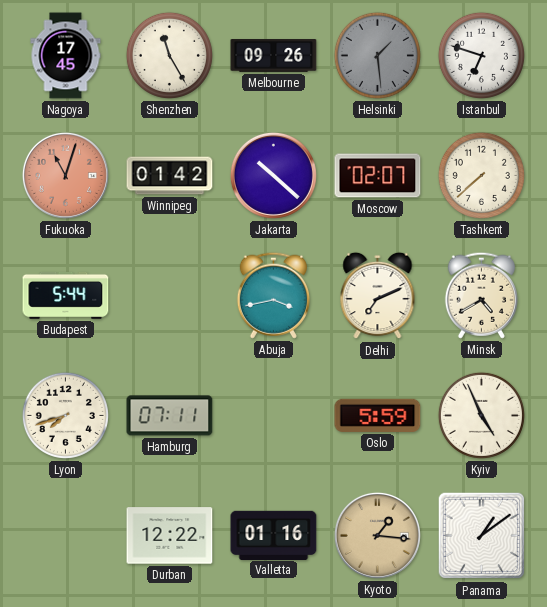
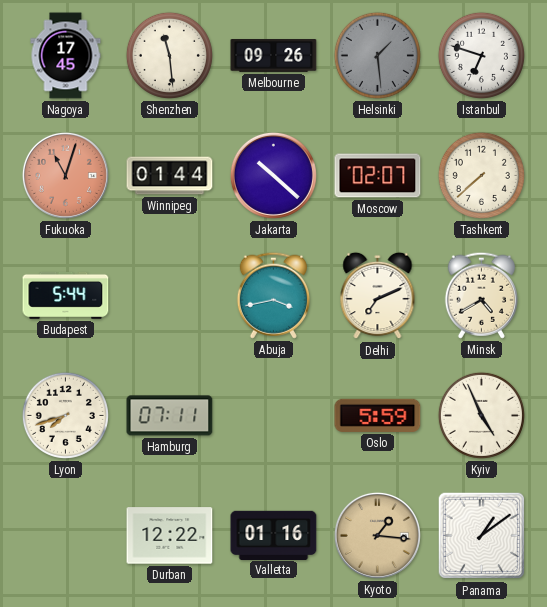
Shenzhen: 11:25 -> 11:29 (169, 55)
Winnipeg: 01:42 -> 01:44 (170, 176)
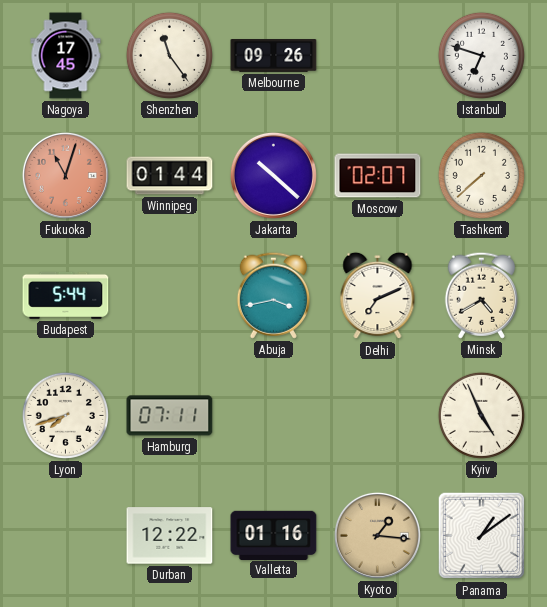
Shenzhen: 11:29 -> 11:24 (169, 55)
Helsinki: 1:29 -> none (377, 55)
Oslo: 5:59 -> none (378, 415)
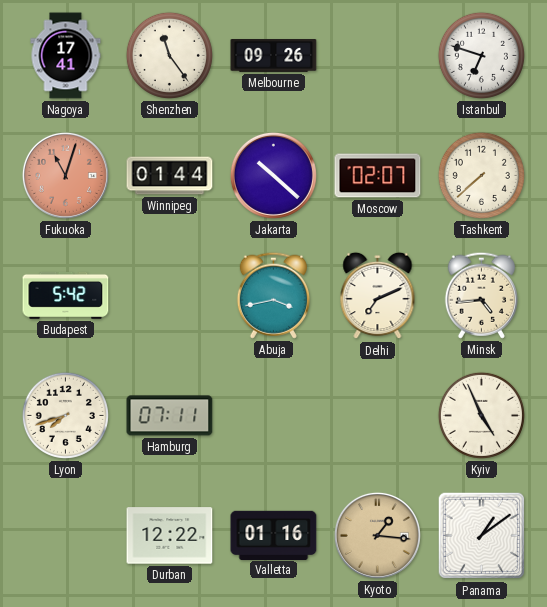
Nagoya: 17:45 -> 17:41 (66, 56)
Budapest: 5:44 -> 5:42 (66, 295)
Minsk: 4:40 -> 4:44 (481, 295)
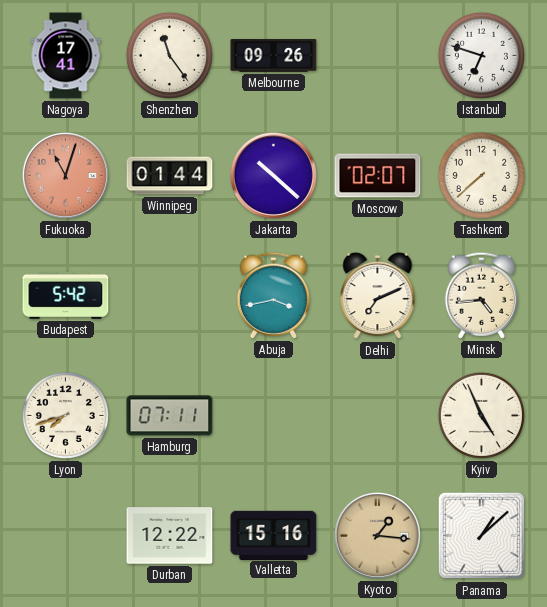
Valletta: 01:16 -> 15:16 (274, 535)
Panama: 1:09 -> 1:08 (482, 536)
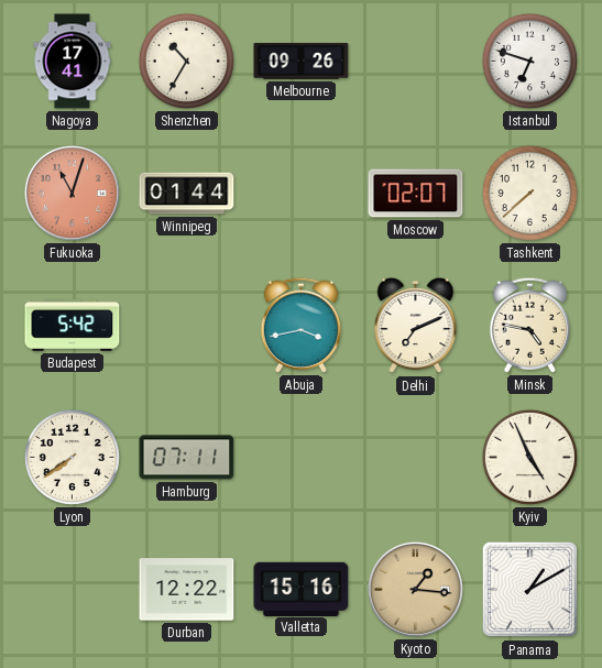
Shenzhen: 11:24 -> 10:35 (186, 61)
Jakarta: 10:22 -> none (273, 175)
Minsk: 4:44 -> 4:47 (529, 325)
Lyon: 7:42 -> 7:39 (72, 457)
Panama: 1:08 -> 1:10 (530, 590)
